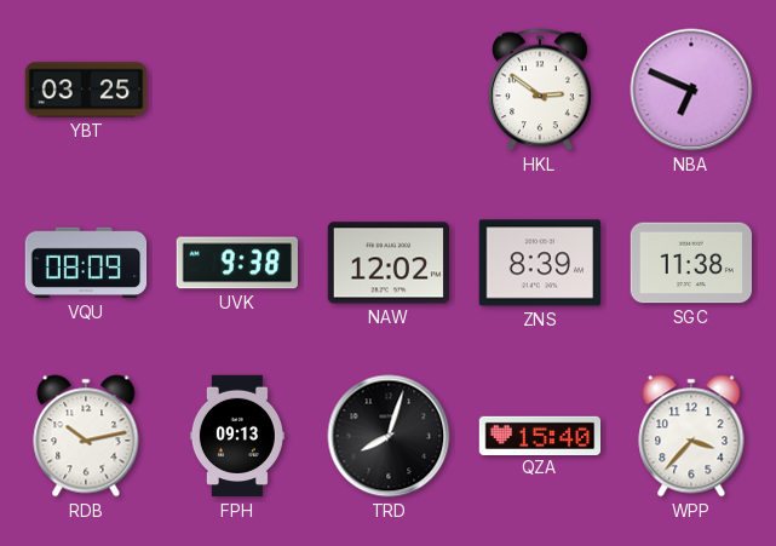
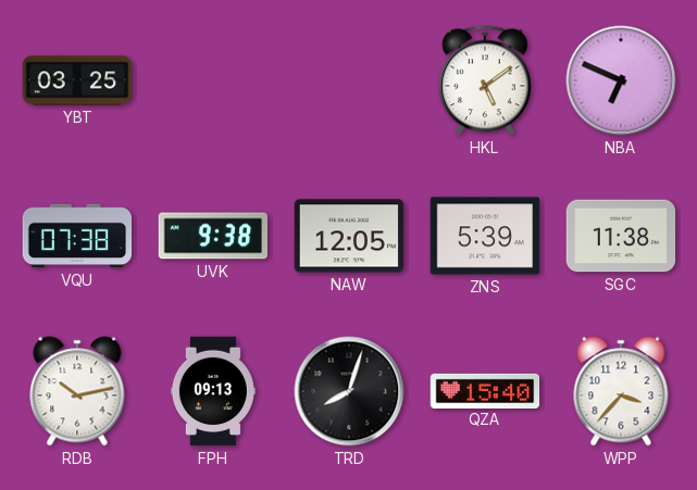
HKL: 2:51 -> 5:09 (485, 80)
VQU: 08:09 -> 07:38 (77, 236)
NAW: 12:02 -> 12:05 (349, 236)
ZNS: 8:39 -> 5:39 (484, 236)
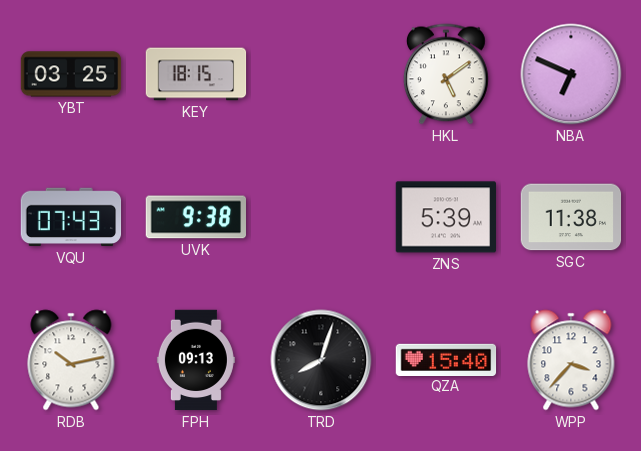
KEY: none -> 18:15 (196, 74)
VQU: 07:38 -> 07:43 (71, 217)
NAW: 12:05 -> none (349, 236)
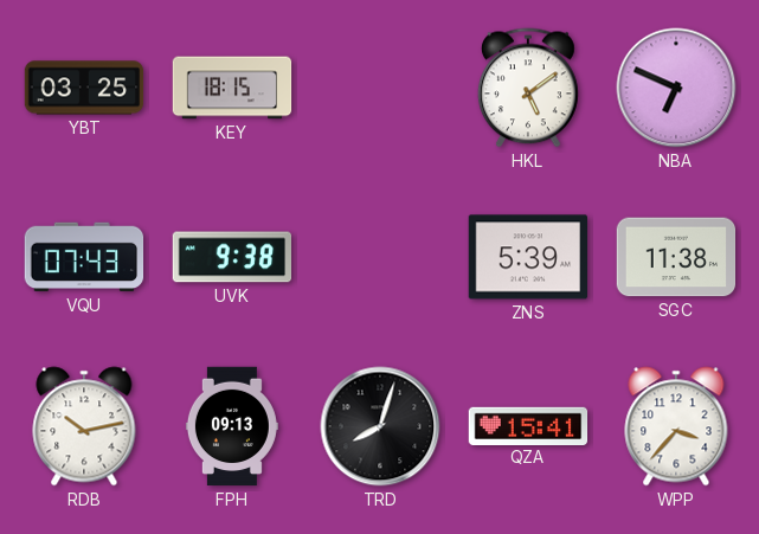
QZA: 15:40 -> 15:41 (528, 425)
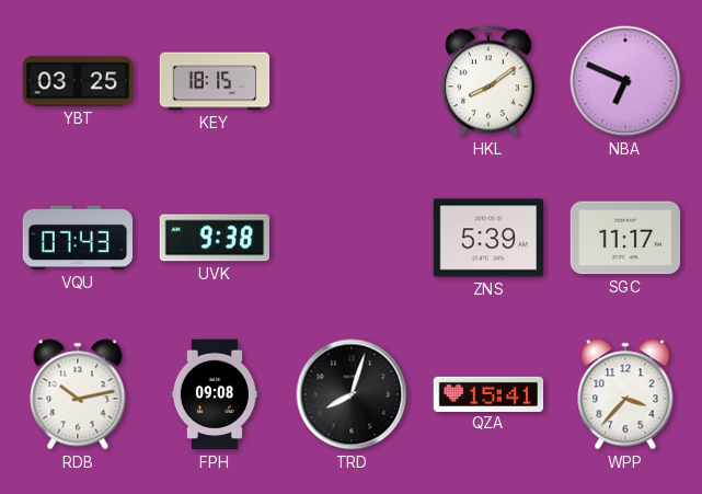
HKL: 5:09 -> 8:09 (488, 81)
SGC: 11:38 -> 11:17 (625, 238)
FPH: 09:13 -> 09:08 (215, 394)
